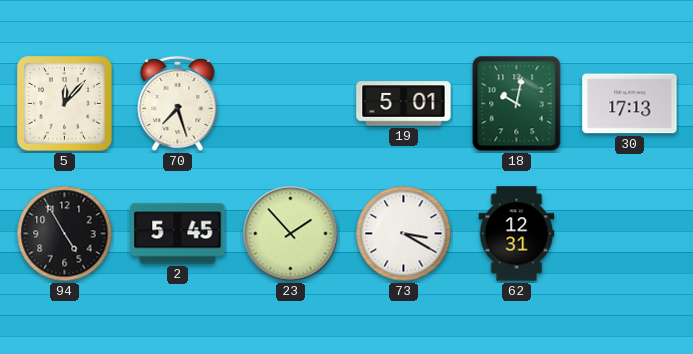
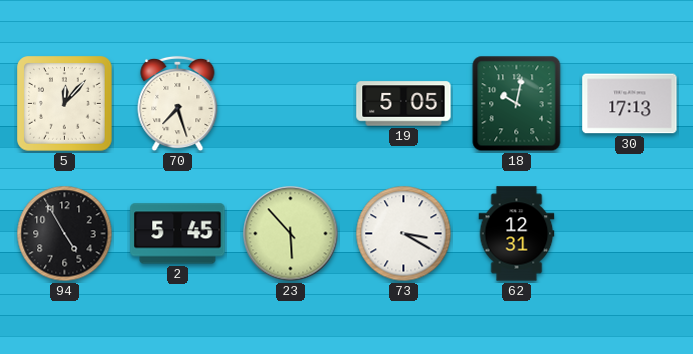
19: 5:01 -> 5:05 (404, 104)
23: 1:53 -> 5:53 (291, 234)
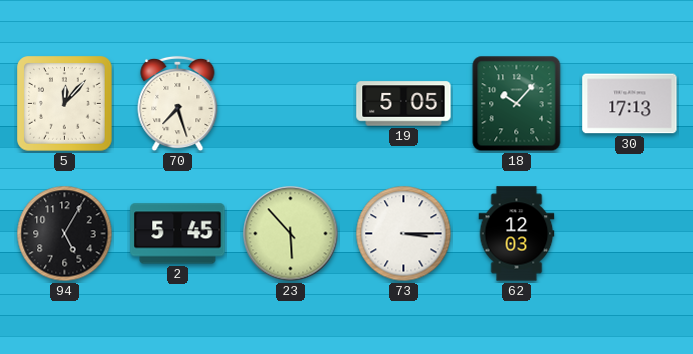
18: 10:02 -> 10:07 (517, 104)
94: 4:55 -> 5:05 (65, 234)
73: 3:20 -> 3:15 (404, 234)
62: 12:31 -> 12:03 (517, 234)
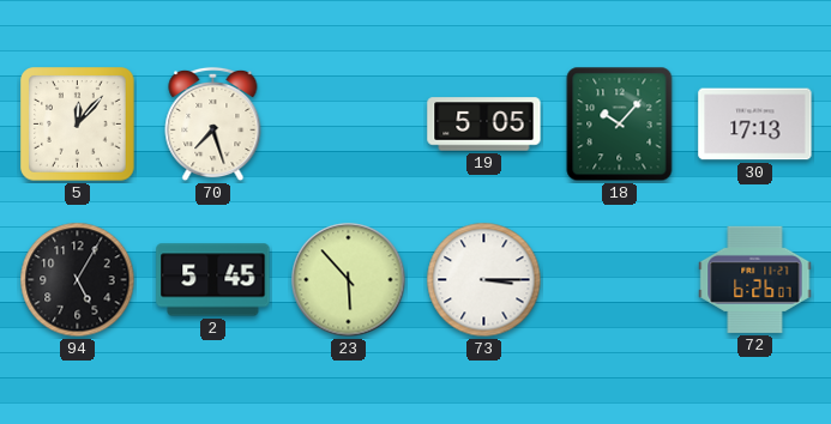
62: 12:03 -> none (517, 234)
72: none -> 6:26 (755, 279)
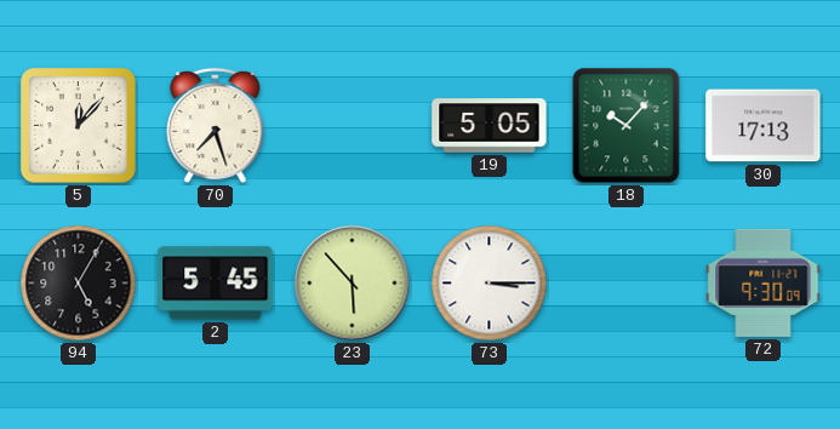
72: 6:26 -> 9:30 (764, 282)
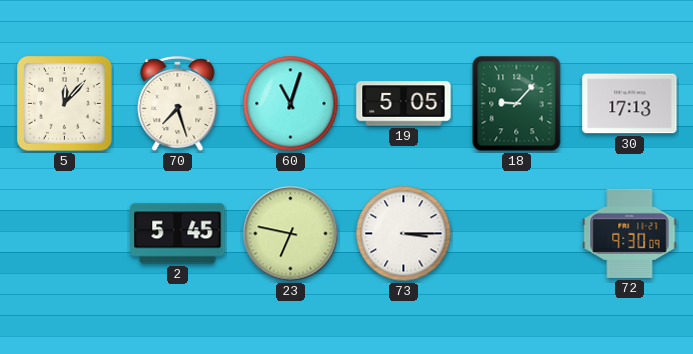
60: none -> 11:03 (291, 104)
18: 10:07 -> 9:07 (517, 104)
94: 5:05 -> none (79, 284)
23: 5:53 -> 6:47 (291, 234)
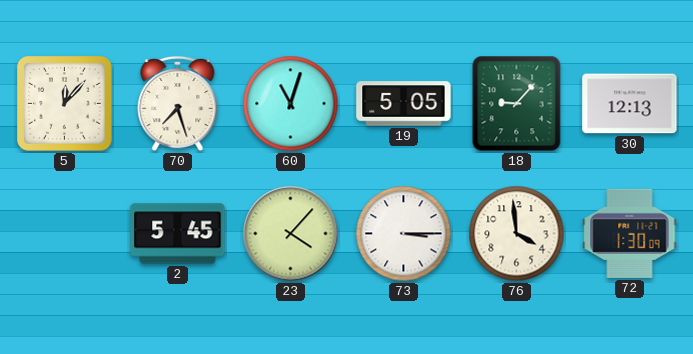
30: 17:13 -> 12:13 (630, 104)
23: 6:47 -> 4:07 (291, 234)
76: none -> 3:59 (517, 234)
72: 9:30 -> 1:30 (630, 233)
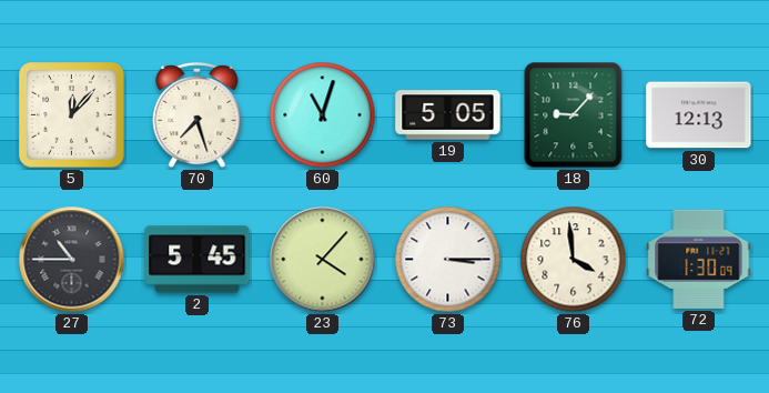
27: none -> 10:45 (72, 260)
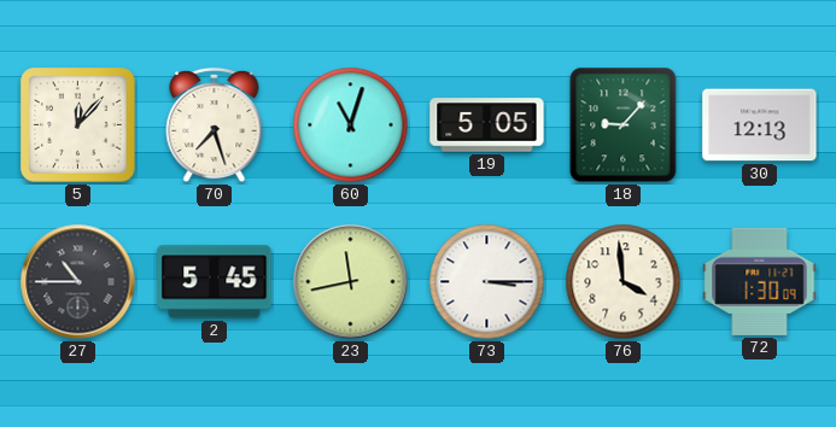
23: 4:07 -> 11:43 (351, 282)
